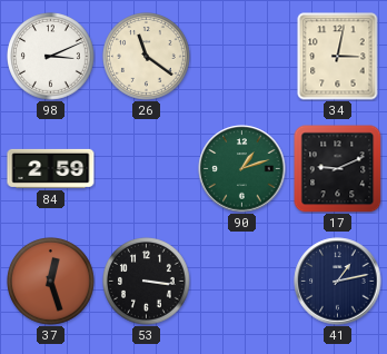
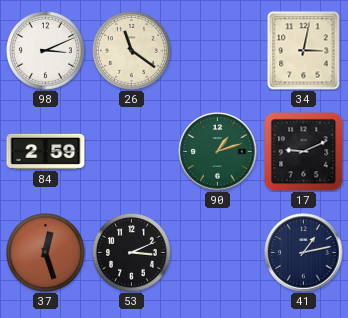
53: 3:16 -> 3:11 (132, 253)
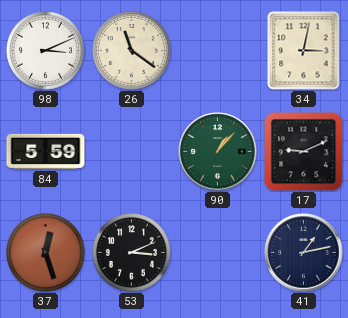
84: 2:59 -> 5:59 (46, 151)
90: 1:12 -> 1:07 (218, 152)
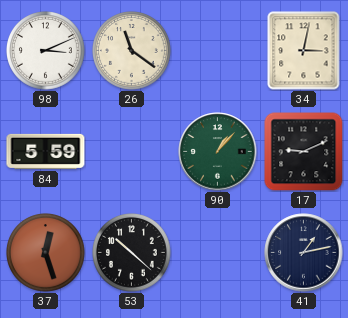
53: 3:11 -> 10:22 (132, 253)
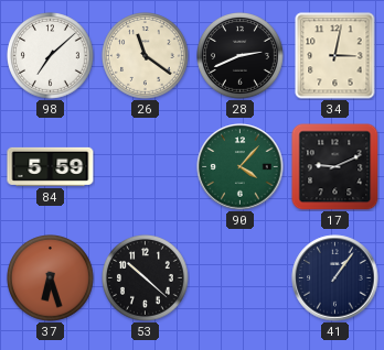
98: 3:11 -> 7:08 (51, 56)
28: none -> 2:41 (241, 56)
90: 1:07 -> 4:07 (241, 167)
37: 12:27 -> 6:27 (51, 278)
41: 1:13 -> 1:06 (335, 278)
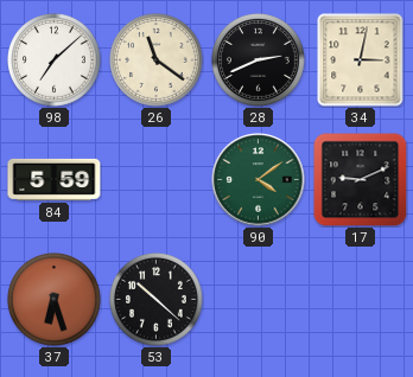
90: 4:07 -> 4:09 (259, 180)
41: 1:06 -> none (335, 278)
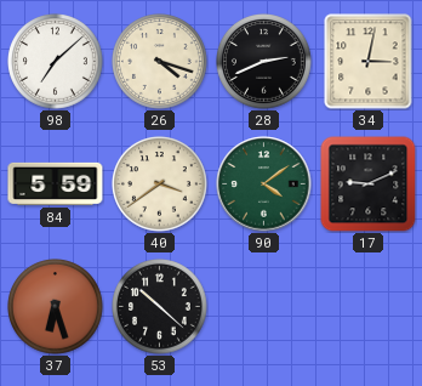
26: 11:21 -> 4:18 (160, 62)
40: none -> 3:39 (160, 185)
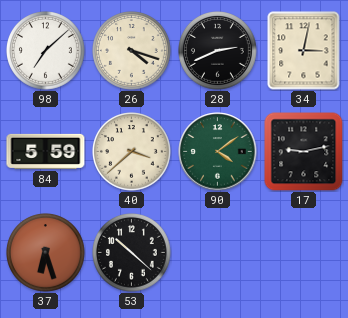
40: 3:39 -> 3:38 (132, 152)
17: 9:11 -> 9:13 (303, 152)
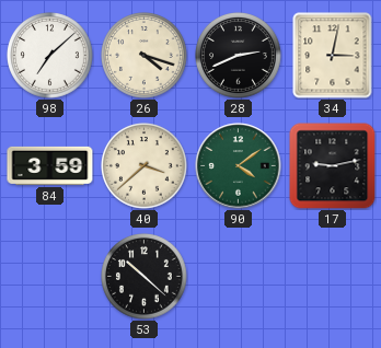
84: 5:59 -> 3:59 (50, 165)
37: 6:27 -> none (46, 253)
